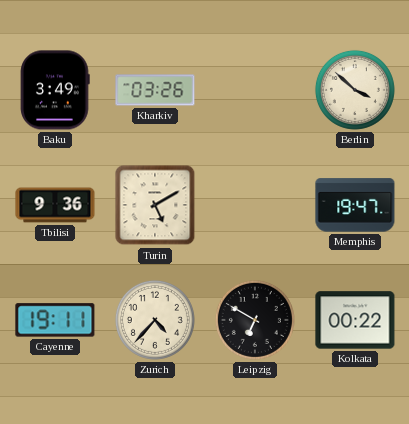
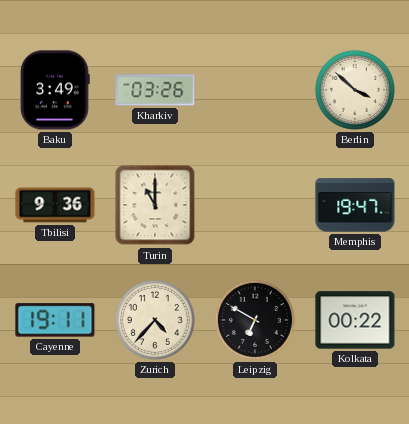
Turin: 5:10 -> 11:00 (155, 205)
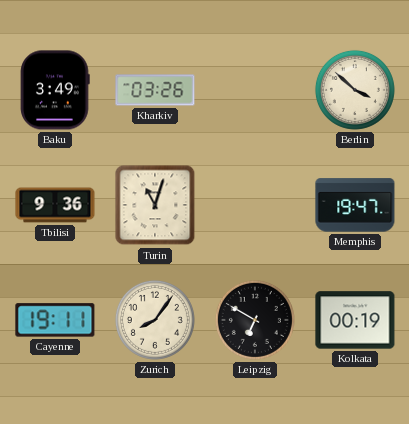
Turin: 11:00 -> 11:03 (155, 205)
Zurich: 4:37 -> 8:06 (155, 320)
Kolkata: 00:22 -> 00:19 (355, 320)
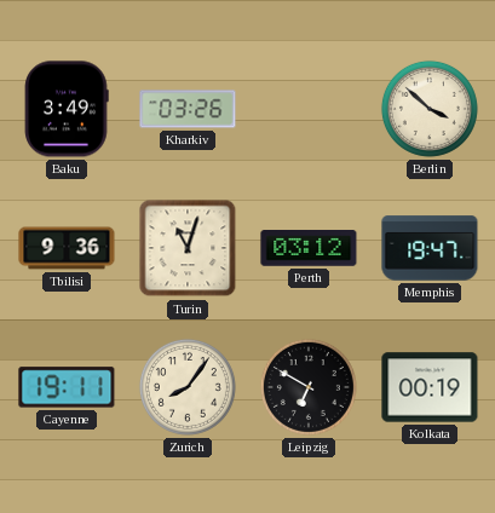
Perth: none -> 03:12 (309, 248)
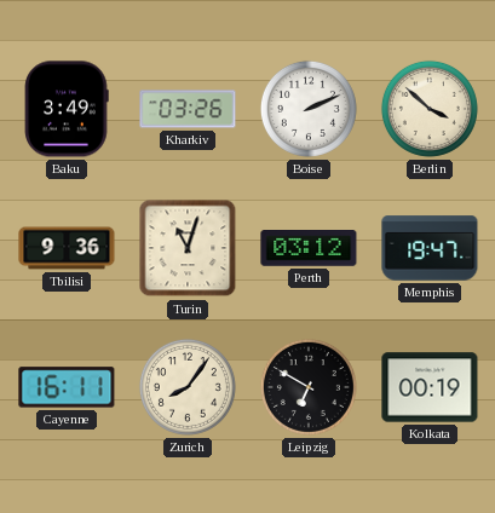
Boise: none -> 2:11 (309, 109)
Cayenne: 19:11 -> 16:11 (67, 387)
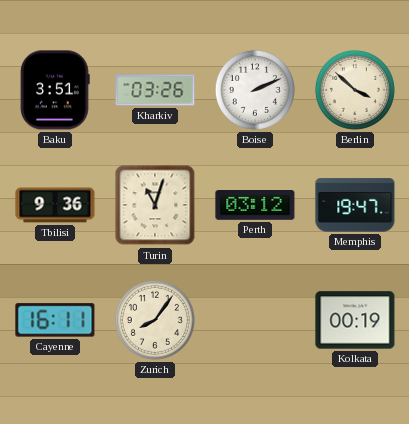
Baku: 3:49 -> 3:51 (55, 90)
Leipzig: 6:50 -> none (309, 387)
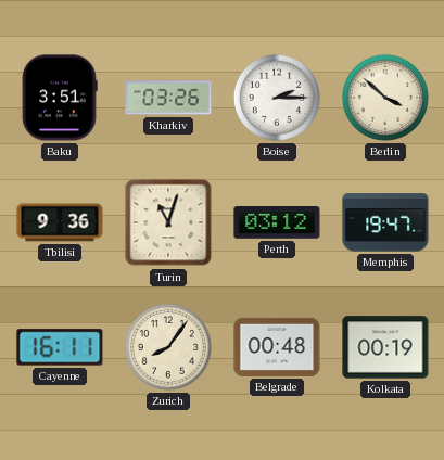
Boise: 2:11 -> 2:15 (277, 98)
Belgrade: none -> 00:48 (277, 347)
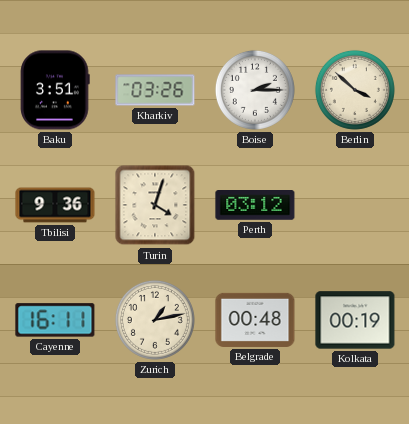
Turin: 11:03 -> 4:03 (155, 205)
Memphis: 19:47 -> none (385, 222)
Zurich: 8:06 -> 1:13 (155, 320)
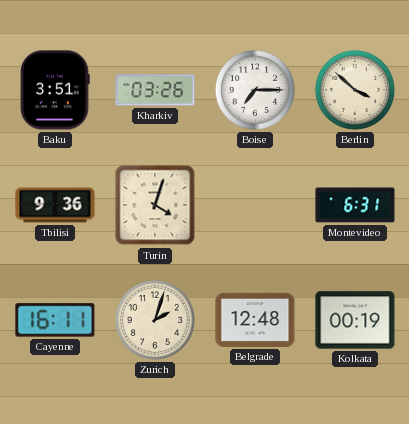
Boise: 2:15 -> 7:15 (255, 90)
Perth: 03:12 -> none (255, 205)
Montevideo: none -> 6:31 (355, 205)
Zurich: 1:13 -> 2:03 (155, 320)
Belgrade: 00:48 -> 12:48 (255, 320)
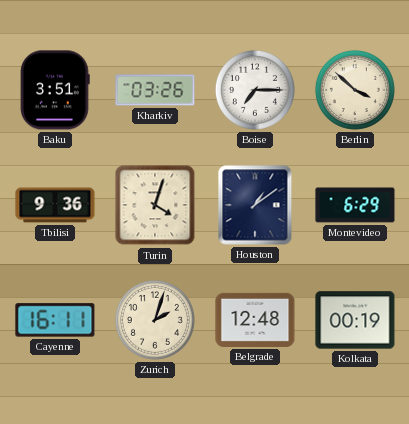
Houston: none -> 1:09 (255, 205)
Montevideo: 6:31 -> 6:29 (355, 205)
